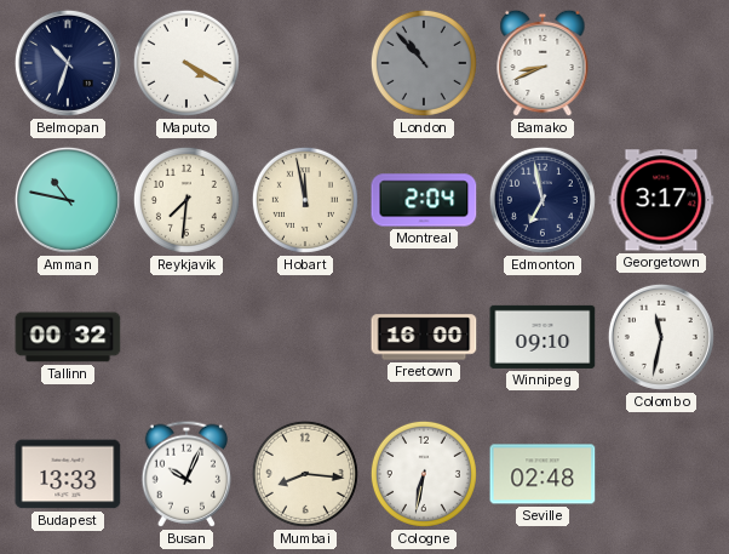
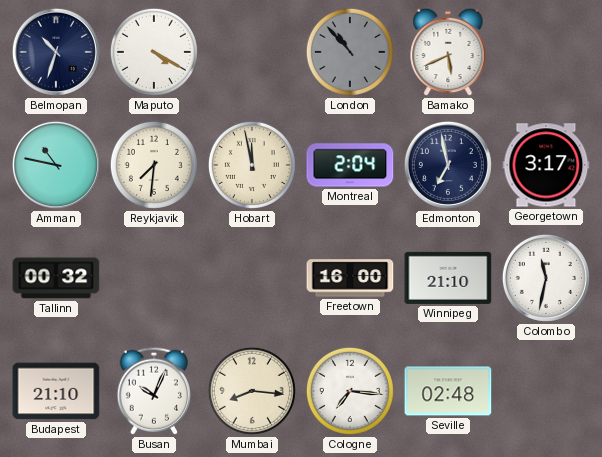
Bamako: 8:41 -> 5:41 (448, 52)
Winnipeg: 09:10 -> 21:10 (448, 278)
Budapest: 13:33 -> 21:10 (56, 391)
Cologne: 6:32 -> 7:16 (350, 391)
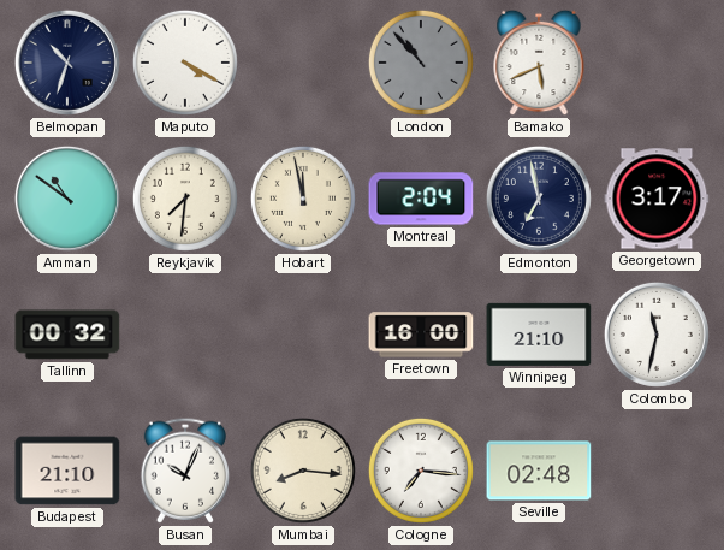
Amman: 10:47 -> 10:51 (67, 199)
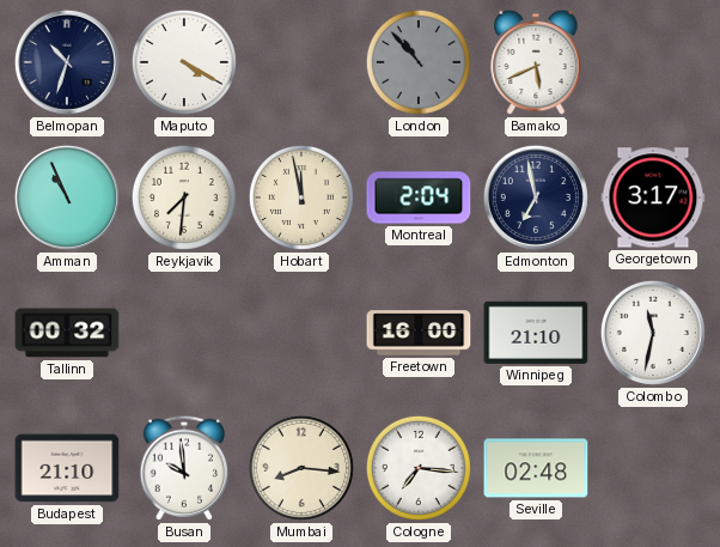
Amman: 10:51 -> 10:56 (67, 197)
Busan: 10:04 -> 9:59 (183, 468)
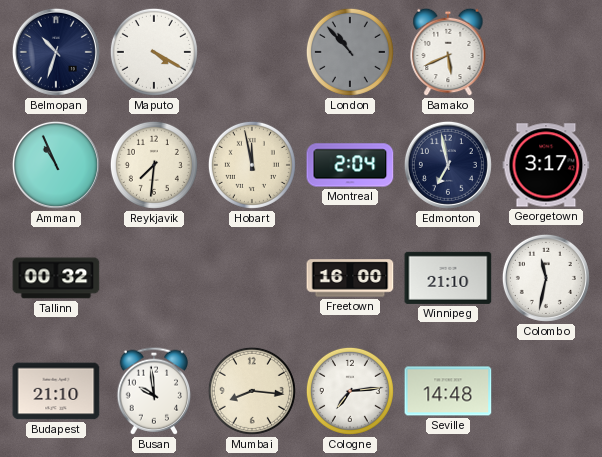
Cologne: 7:16 -> 7:14 (350, 391)
Seville: 02:48 -> 14:48 (448, 391)
